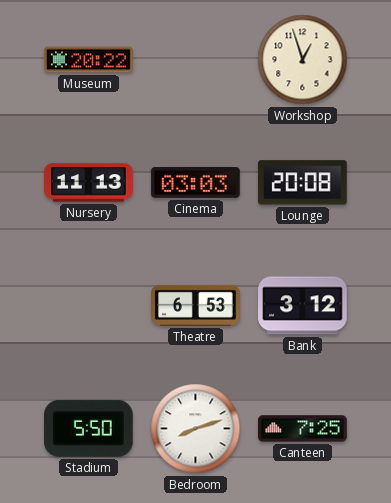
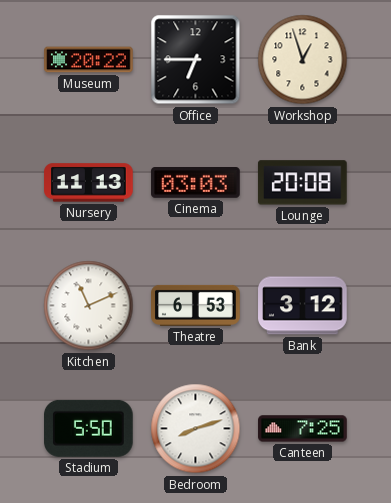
Office: none -> 6:45 (196, 60)
Kitchen: none -> 11:11 (89, 306)
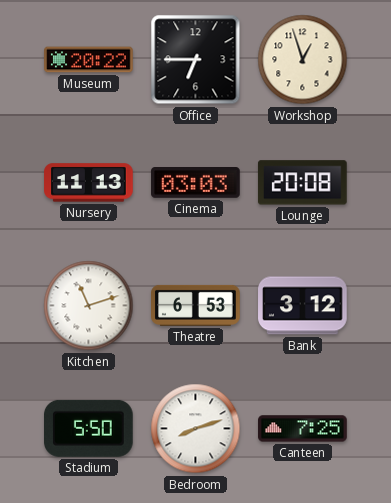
Kitchen: 11:11 -> 11:12 (89, 306)
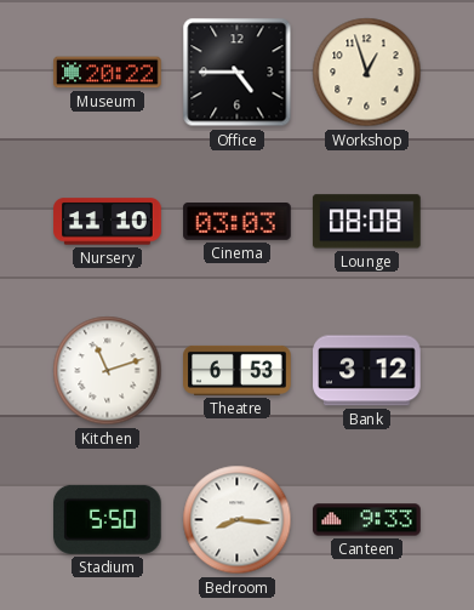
Office: 6:45 -> 4:45 (238, 73)
Nursery: 11:13 -> 11:10 (108, 222)
Lounge: 20:08 -> 08:08 (366, 222)
Bedroom: 8:12 -> 8:16 (238, 520)
Canteen: 7:25 -> 9:33 (367, 520)
